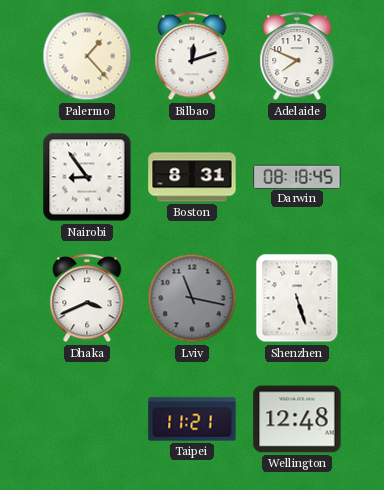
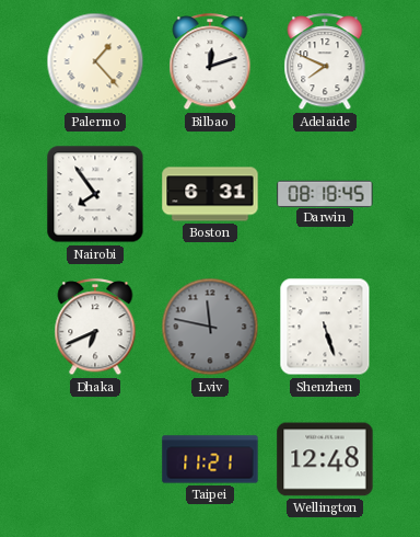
Nairobi: 8:54 -> 7:54 (95, 194)
Boston: 8:31 -> 6:31 (210, 194)
Dhaka: 3:41 -> 6:41 (95, 328)
Lviv: 11:17 -> 11:47 (210, 327)
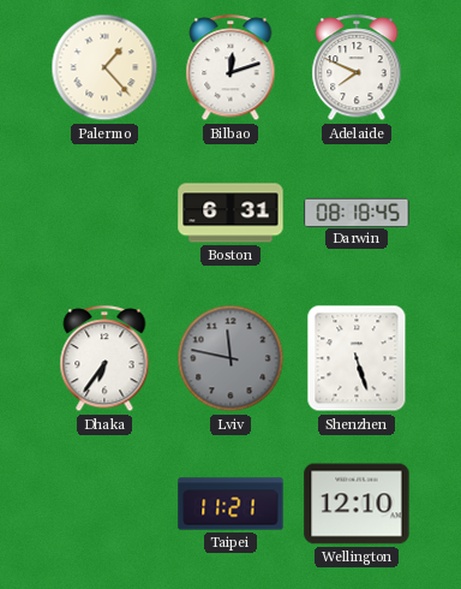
Nairobi: 7:54 -> none (95, 194)
Dhaka: 6:41 -> 6:36 (104, 359)
Wellington: 12:48 -> 12:10 (357, 504)
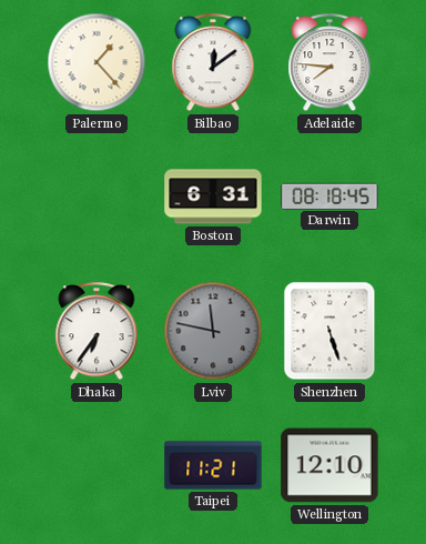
Bilbao: 12:12 -> 12:09 (213, 63)
Adelaide: 7:49 -> 7:46 (329, 63)
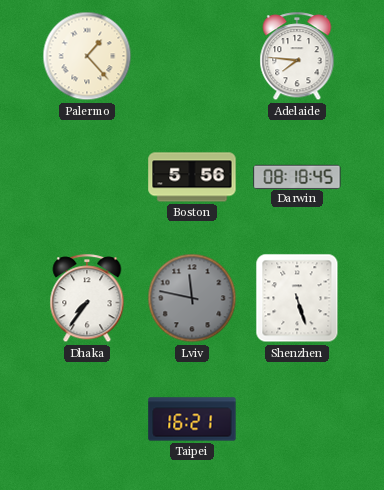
Bilbao: 12:09 -> none (213, 63)
Boston: 6:31 -> 5:56 (192, 177)
Dhaka: 6:36 -> 7:36 (87, 299)
Taipei: 11:21 -> 16:21 (192, 419)
Wellington: 12:10 -> none (329, 465)
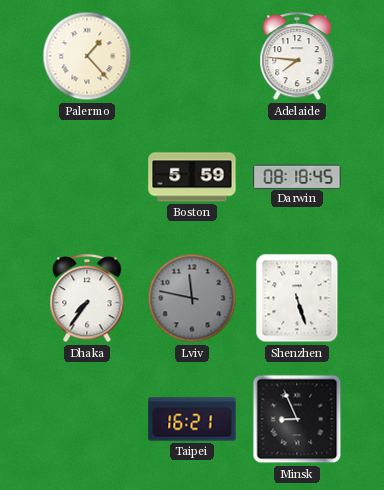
Boston: 5:56 -> 5:59 (192, 177)
Minsk: none -> 8:56 (297, 419)
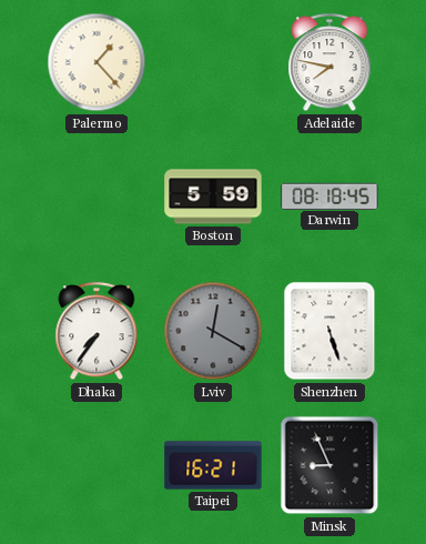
Adelaide: 7:46 -> 7:47 (329, 63)
Lviv: 11:47 -> 12:20 (213, 331)
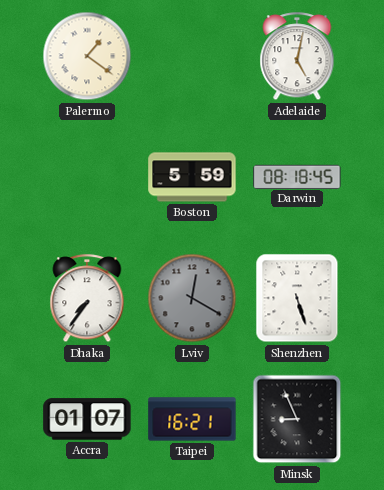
Palermo: 1:23 -> 1:21 (87, 56)
Adelaide: 7:47 -> 5:02 (297, 57)
Accra: none -> 01:07 (87, 419)
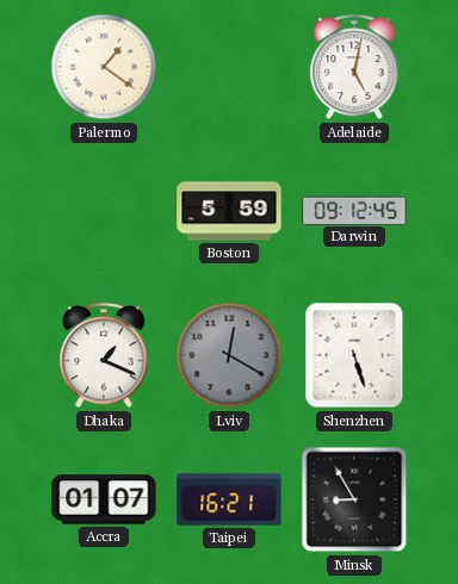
Darwin: 08:18 -> 09:12 (354, 210)
Dhaka: 7:36 -> 1:19 (104, 356)
Minsk: 8:56 -> 8:55 (354, 499)
